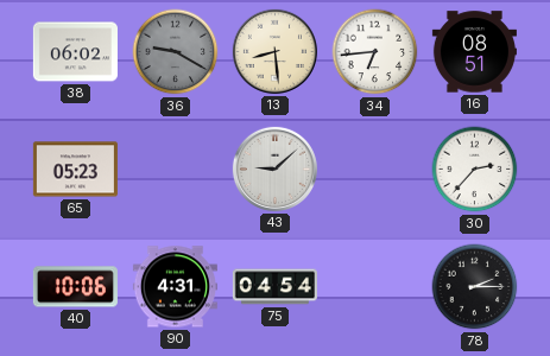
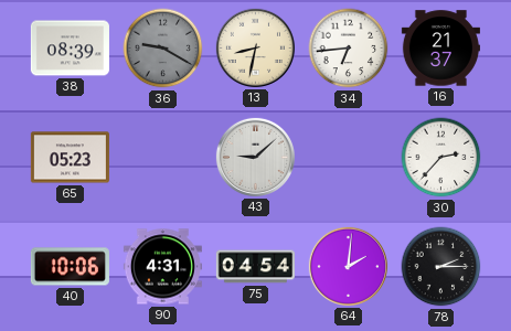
38: 06:02 -> 08:39 (70, 49)
13: 8:29 -> 8:32 (255, 47)
16: 08:51 -> 21:37 (440, 49)
64: none -> 2:01 (348, 266)
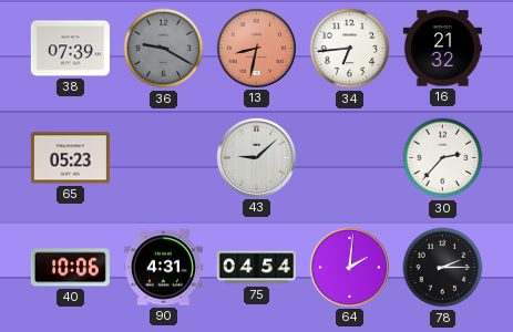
38: 08:39 -> 07:39 (70, 49)
13 dial: cream -> salmon (256, 48)
16: 21:37 -> 21:32 (442, 49)
